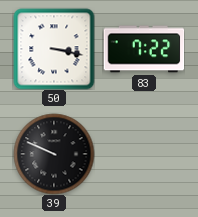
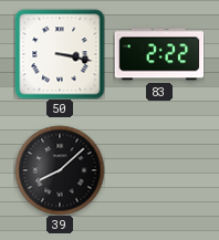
83: 7:22 -> 2:22 (159, 54)
39: 9:49 -> 8:08 (60, 170)
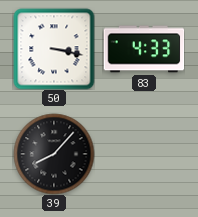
83: 2:22 -> 4:33 (144, 49)
39: 8:08 -> 8:07 (54, 154)
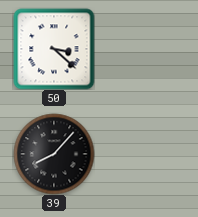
50: 3:17 -> 3:22 (54, 49)
83: 4:33 -> none (144, 49)
